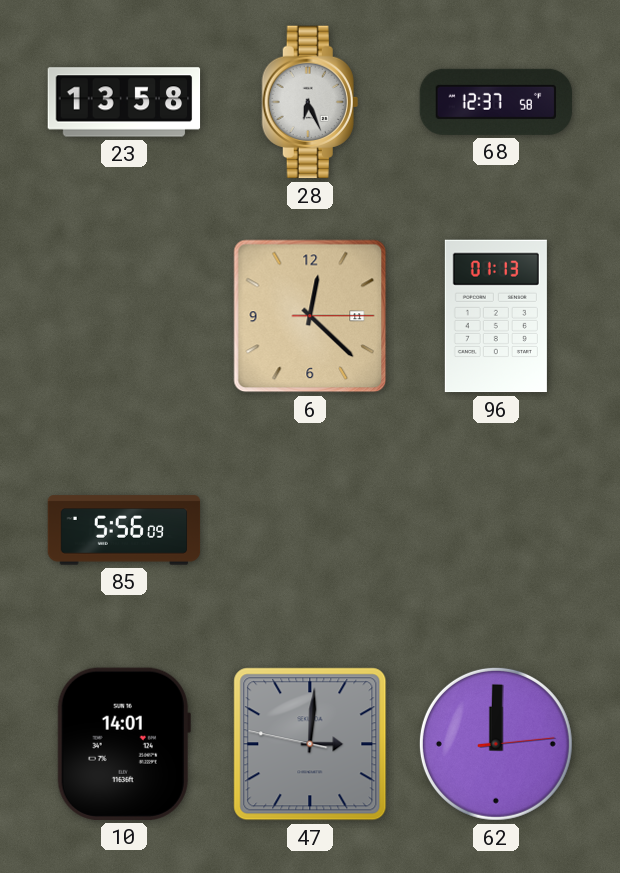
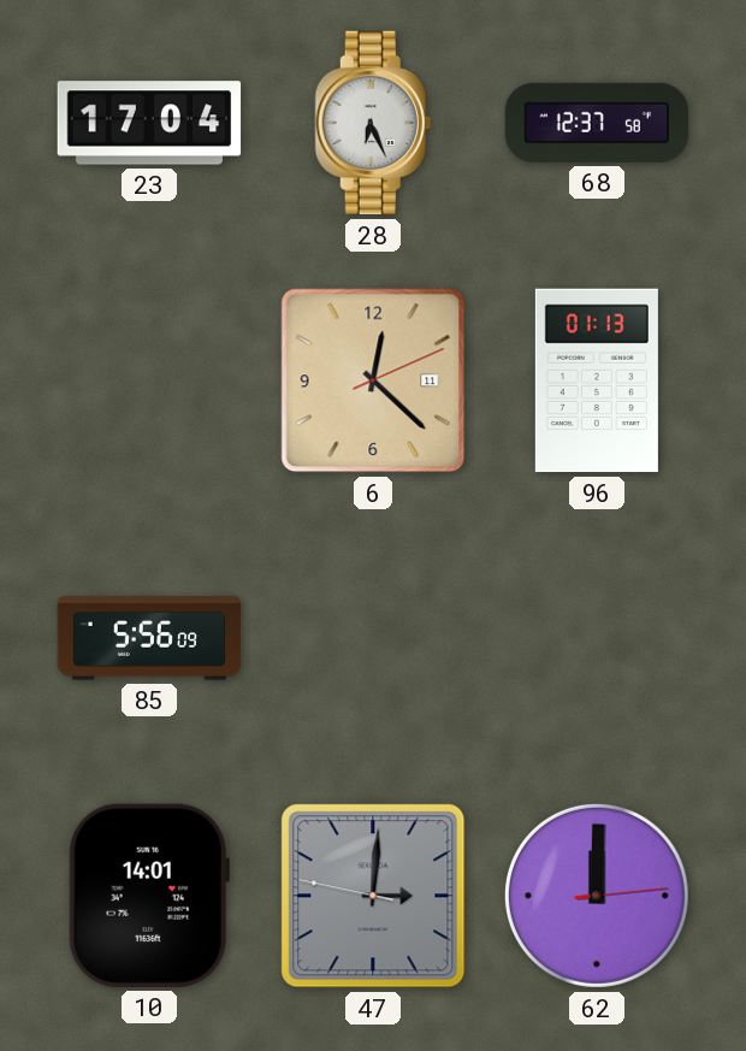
23: 13:58 -> 17:04 (149, 123)
6: 12:22:15 -> 12:22:11 (373, 380)
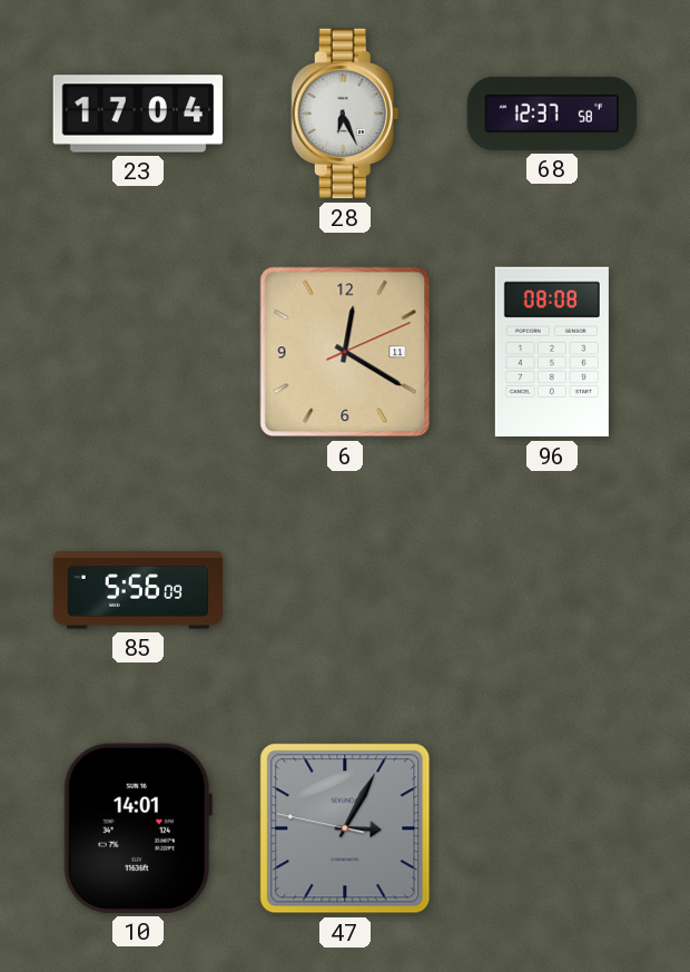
6: 12:22 -> 12:20 (345, 352)
96: 01:13 -> 08:08 (552, 352)
47: 3:00 -> 3:04 (345, 828)
62: 12:00 -> none (597, 896)
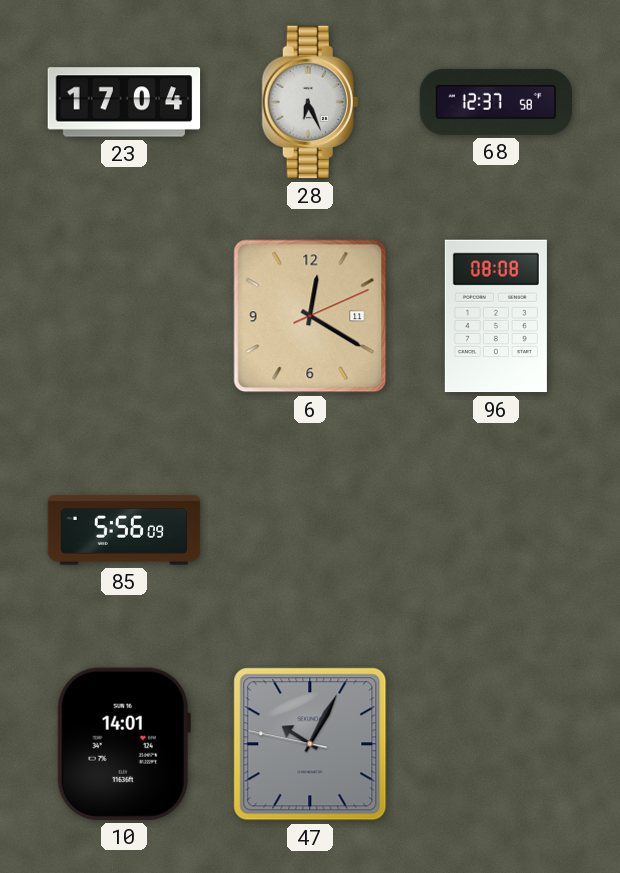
47: 3:04 -> 10:04 (310, 744)
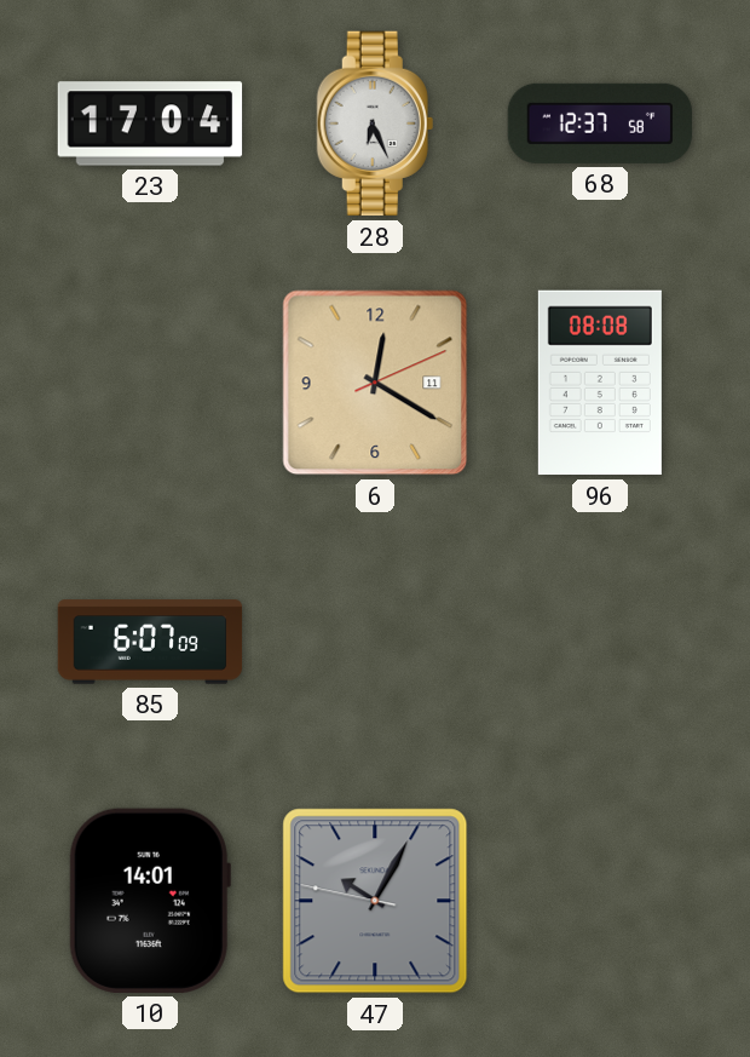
85: 5:56 -> 6:07 (150, 642)
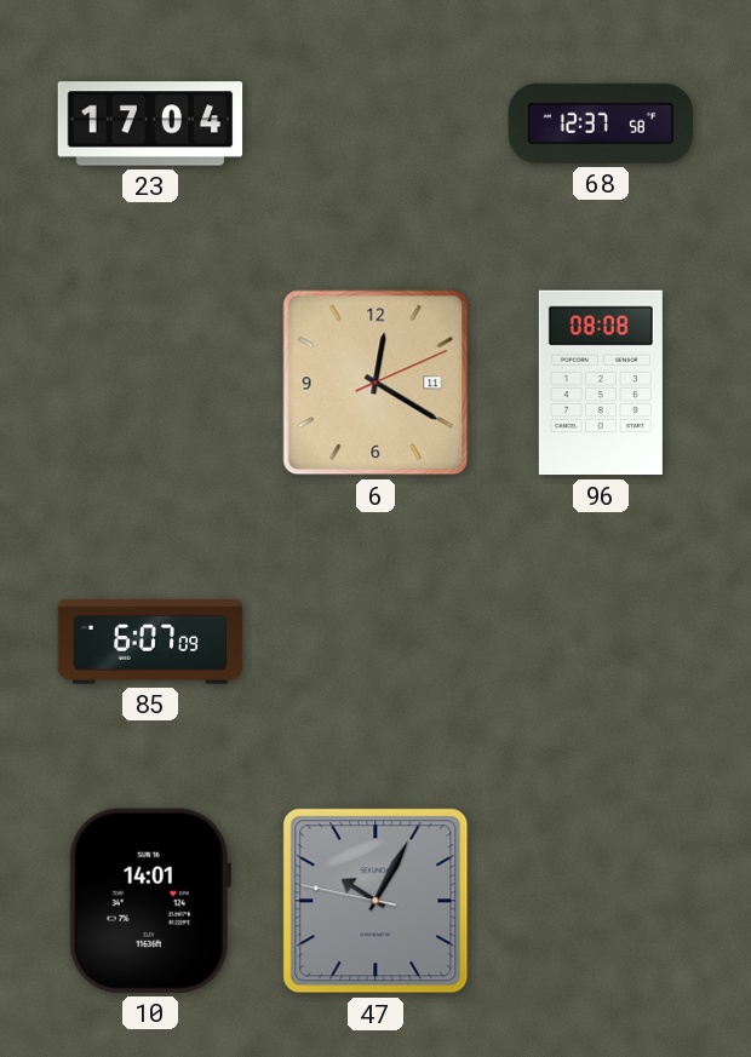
28: 6:26 -> none (375, 123)
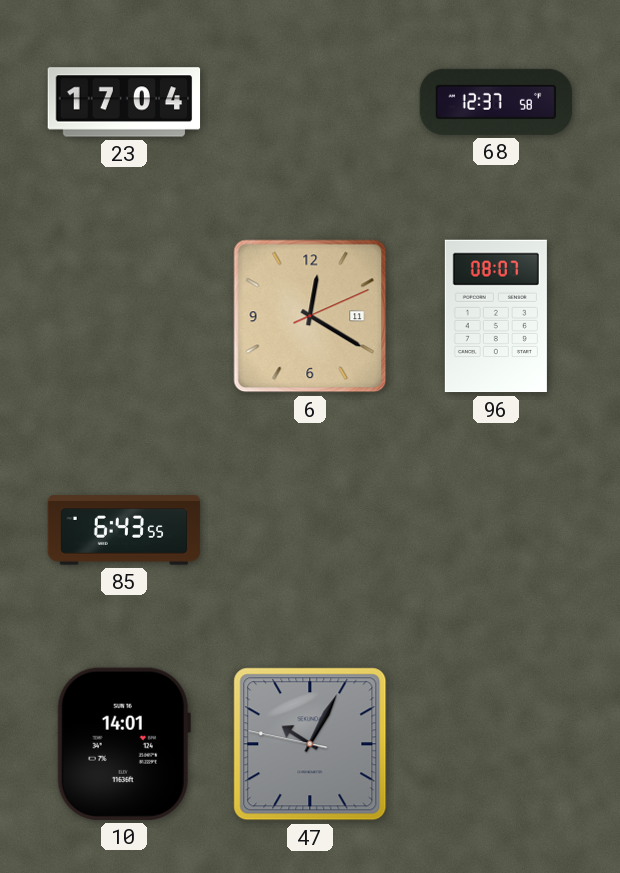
96: 08:08 -> 08:07 (496, 316)
85: 6:07 -> 6:43 (124, 530)
